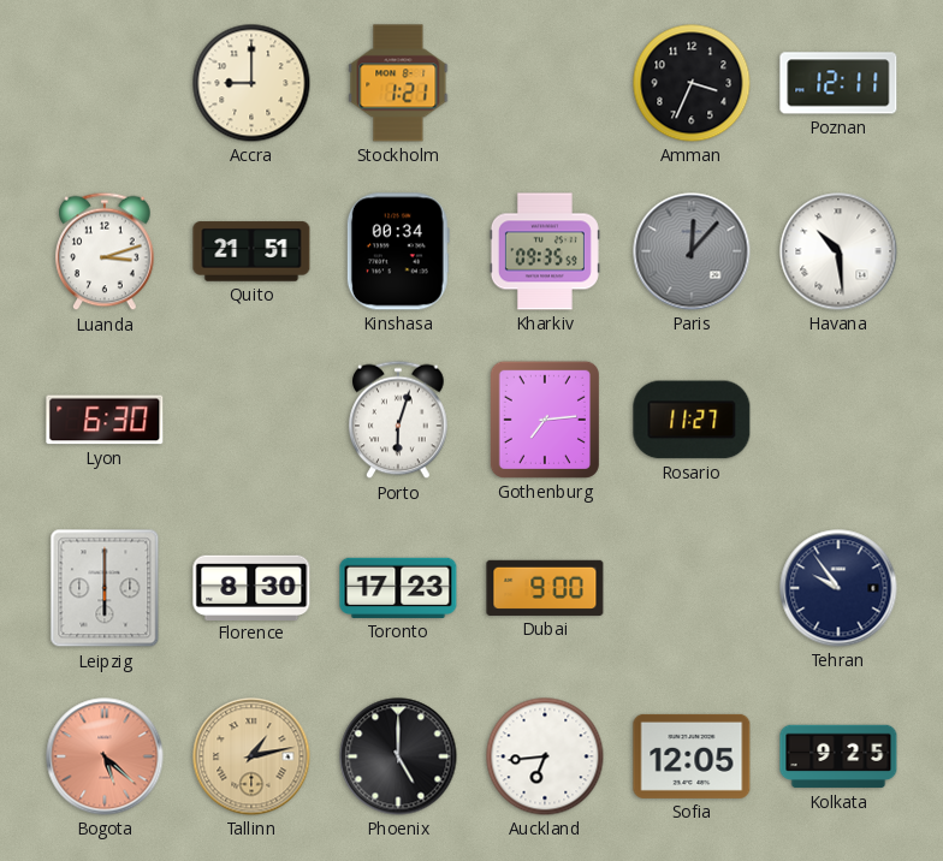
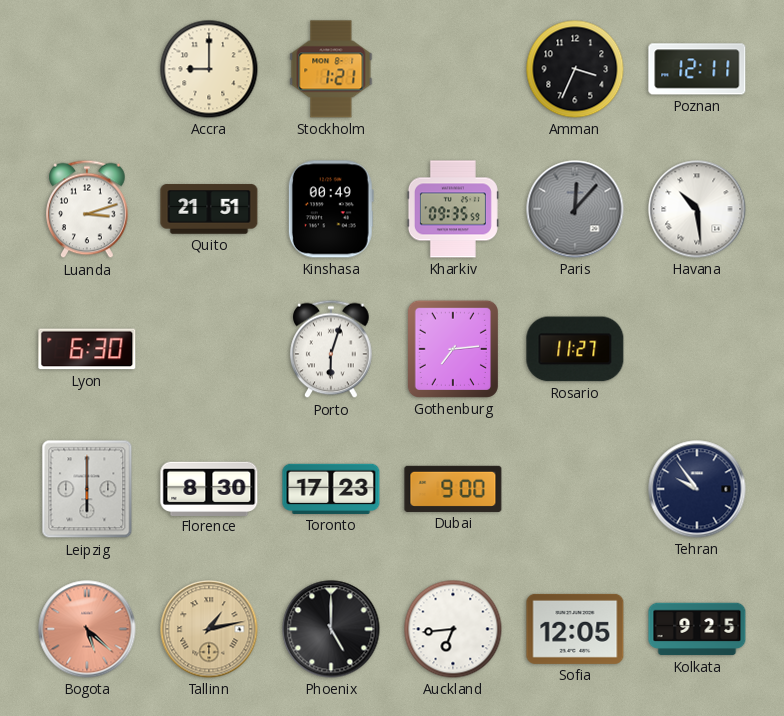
Kinshasa: 00:34 -> 00:49 (331, 209)
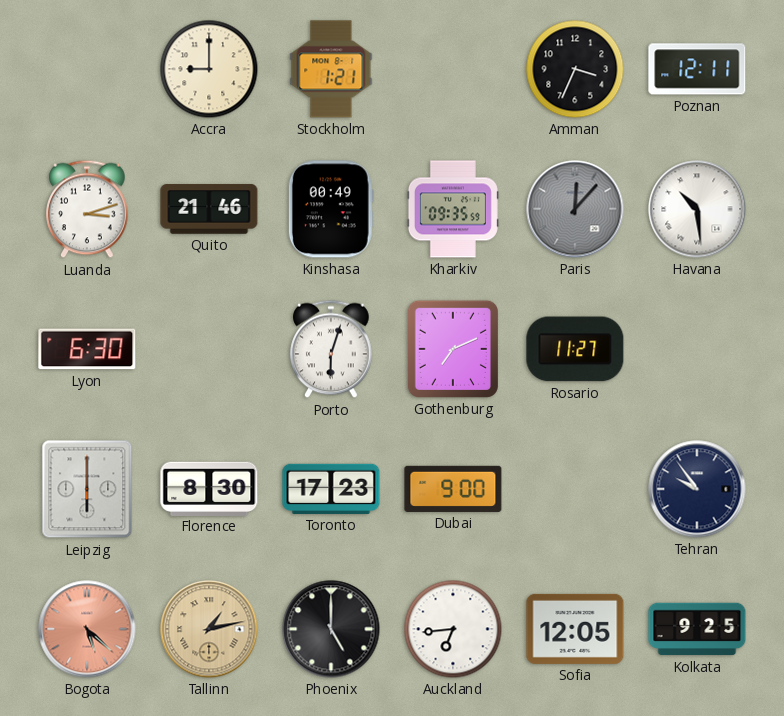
Quito: 21:51 -> 21:46 (209, 209)
Gothenburg: 7:14 -> 7:11 (453, 349)
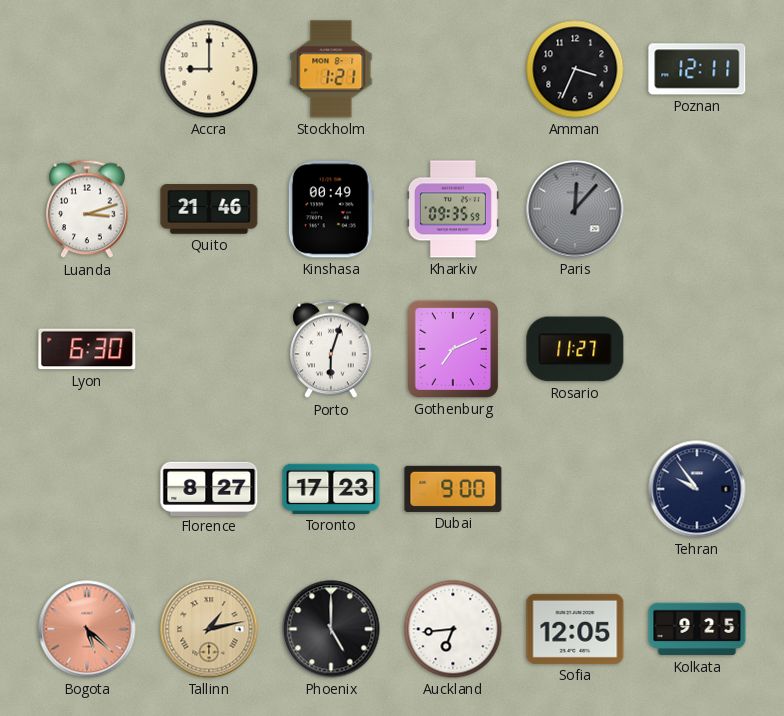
Havana: 10:29 -> none (697, 209)
Leipzig: 6:00 -> none (87, 489)
Florence: 8:30 -> 8:27 (209, 488)
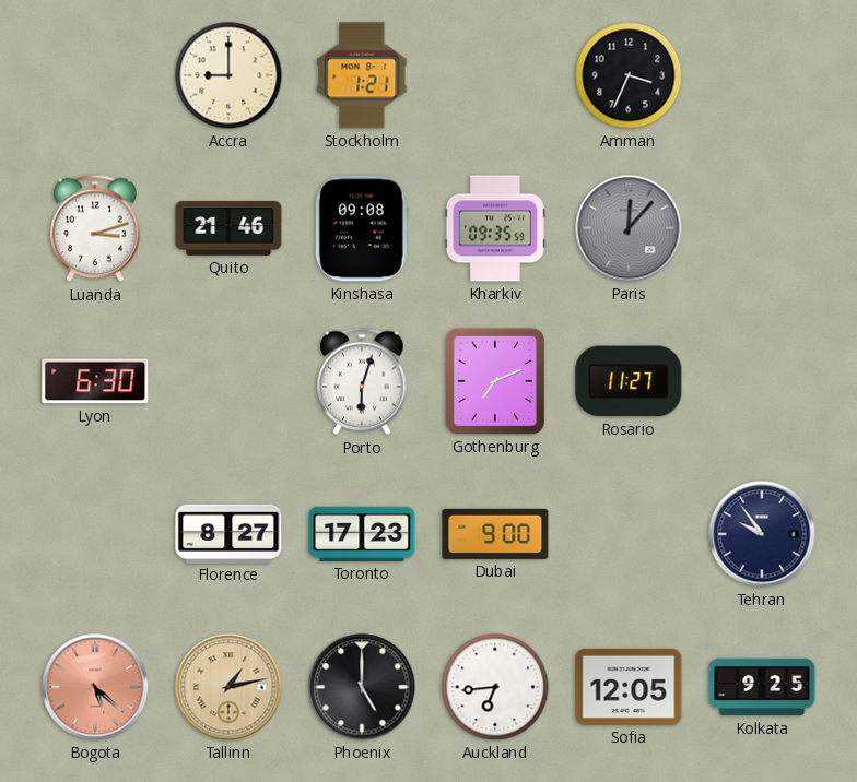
Poznan: 12:11 -> none (697, 69)
Kinshasa: 00:49 -> 09:08 (362, 228)
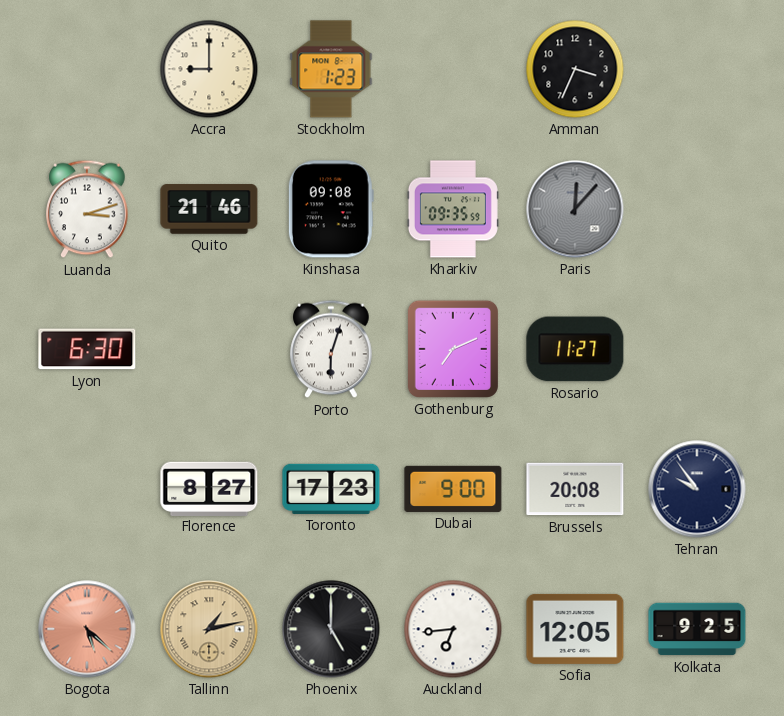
Stockholm: 1:21 -> 1:23 (331, 69)
Brussels: none -> 20:08 (575, 489)
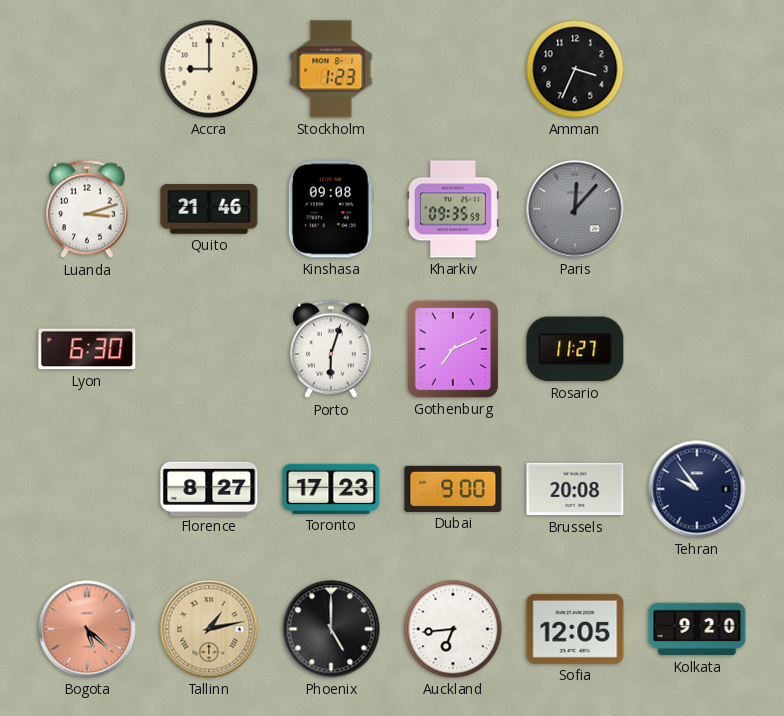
Kolkata: 9:25 -> 9:20 (697, 629)
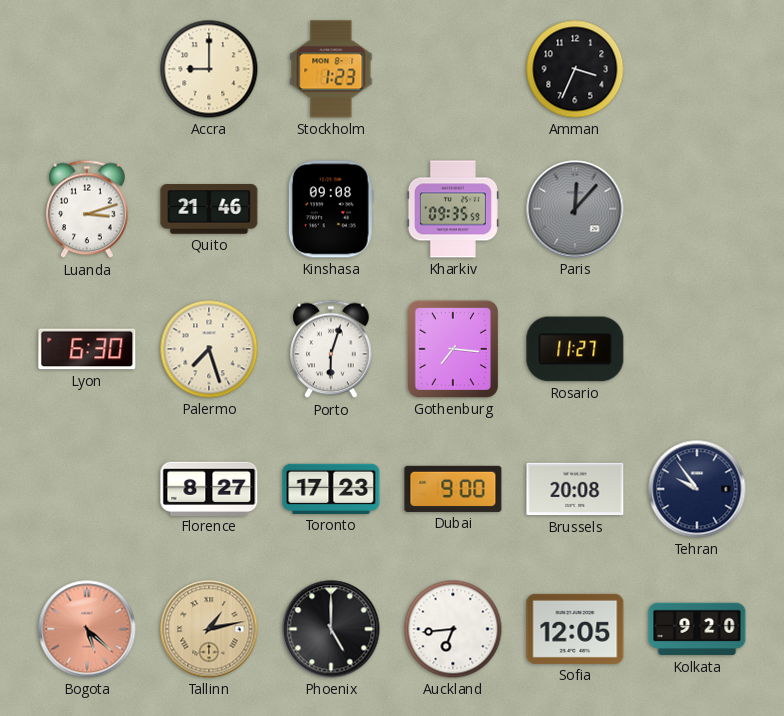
Palermo: none -> 7:27 (209, 349)
Gothenburg: 7:11 -> 7:16 (453, 349)
